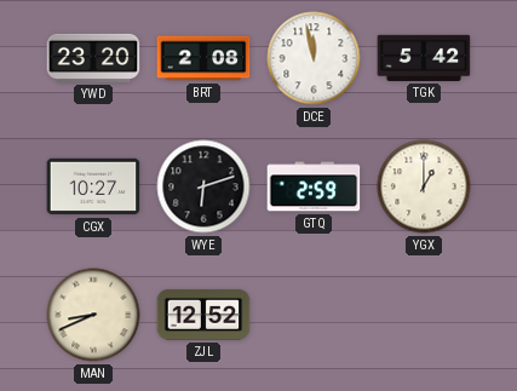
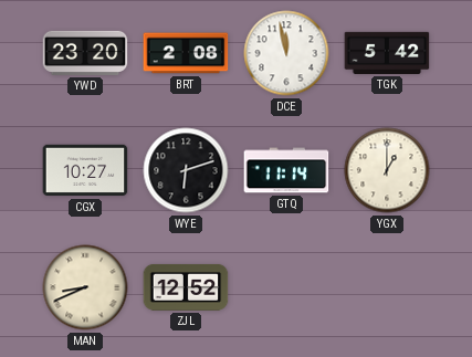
GTQ: 2:59 -> 11:14 (286, 170)
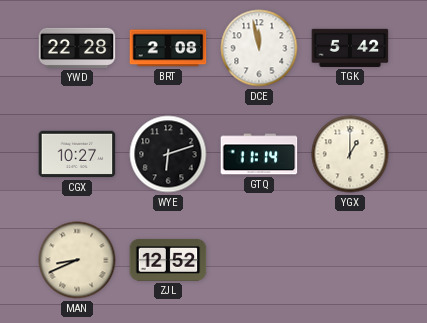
YWD: 23:20 -> 22:28 (77, 48)
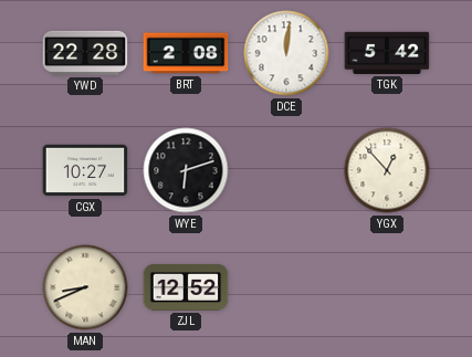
DCE: 11:58 -> 12:01 (286, 53)
GTQ: 11:14 -> none (259, 154)
YGX: 1:00 -> 12:53 (387, 170)
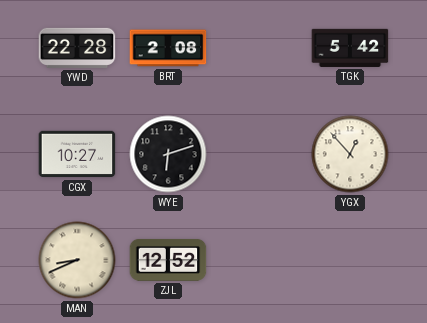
DCE: 12:01 -> none (286, 53)
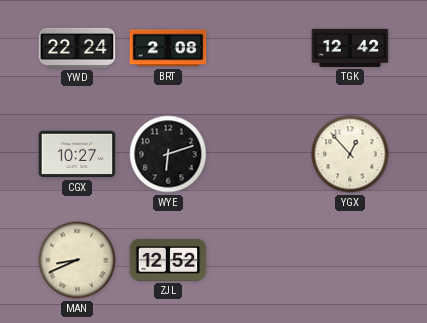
YWD: 22:28 -> 22:24 (77, 48)
TGK: 5:42 -> 12:42 (350, 48)
